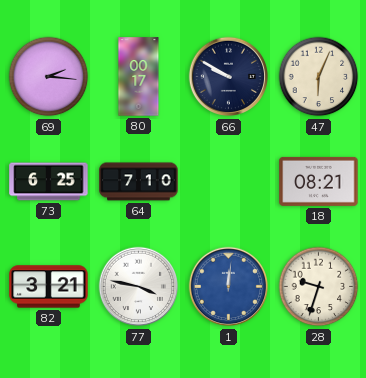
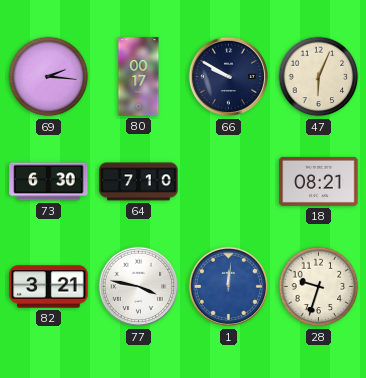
73: 6:25 -> 6:30 (49, 182)
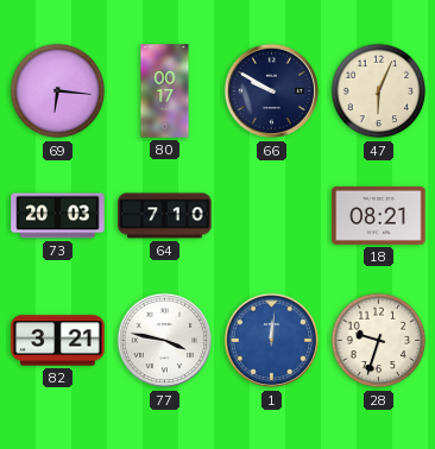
69: 2:16 -> 6:16 (58, 91)
73: 6:30 -> 20:03 (58, 216)
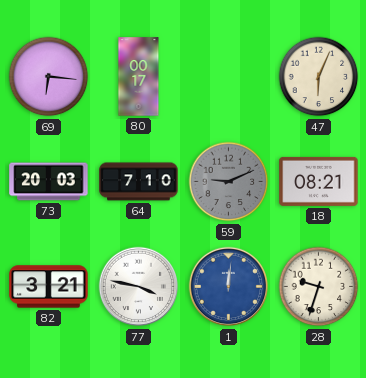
66: 9:50 -> none (272, 91)
59: none -> 9:11 (229, 182)
